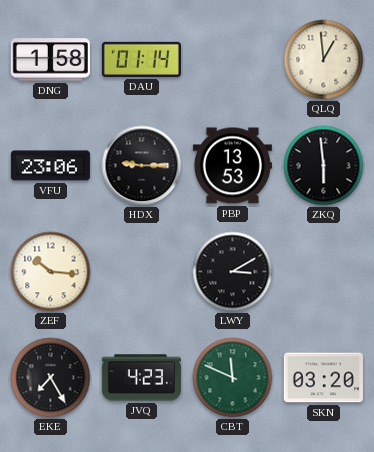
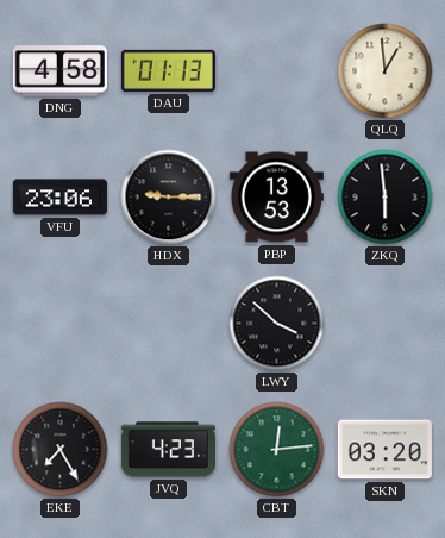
DNG: 1:58 -> 4:58 (59, 71)
DAU: 01:14 -> 01:13 (168, 70)
ZEF: 10:16 -> none (51, 272)
LWY: 3:10 -> 3:52 (277, 324)
CBT: 11:49 -> 12:14 (277, 450)
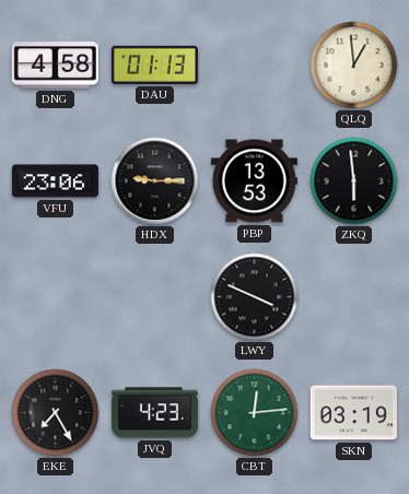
LWY: 3:52 -> 3:49 (255, 297)
SKN: 03:20 -> 03:19 (353, 413)
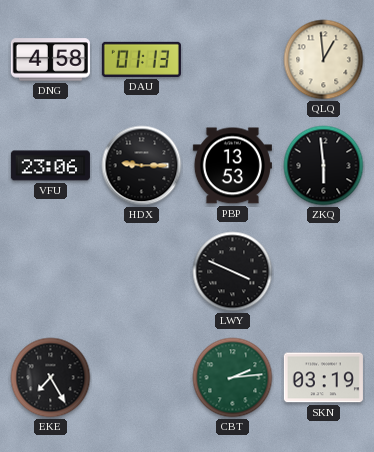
JVQ: 4:23 -> none (154, 413)
CBT: 12:14 -> 2:14 (233, 378)
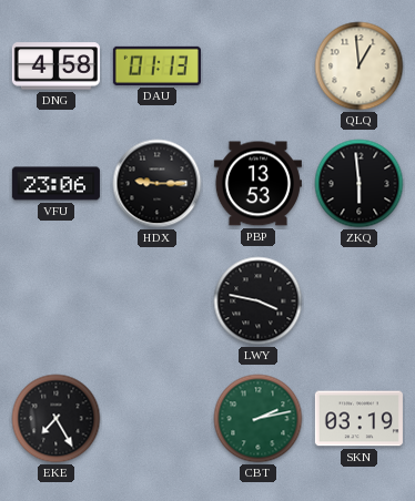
LWY: 3:49 -> 3:47 (259, 301)
CBT: 2:14 -> 2:13 (259, 419)
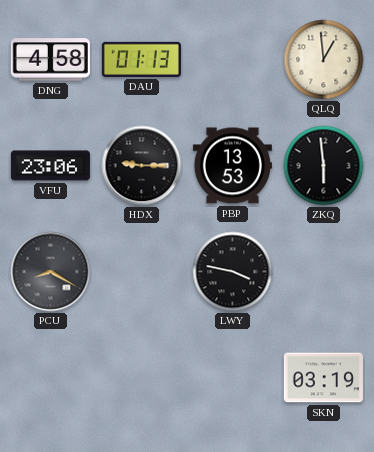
PCU: none -> 8:20 (51, 272)
EKE: 7:25 -> none (57, 419)
CBT: 2:13 -> none (259, 419)
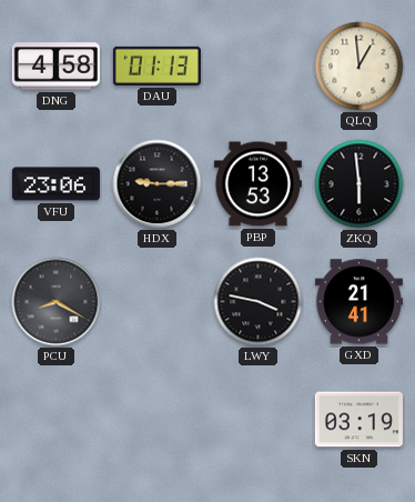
GXD: none -> 21:41 (358, 302)
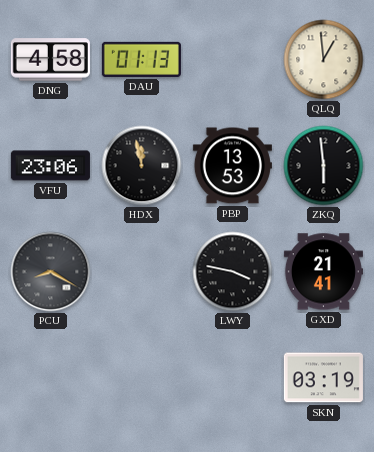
HDX: 9:15 -> 11:58 (142, 166)
